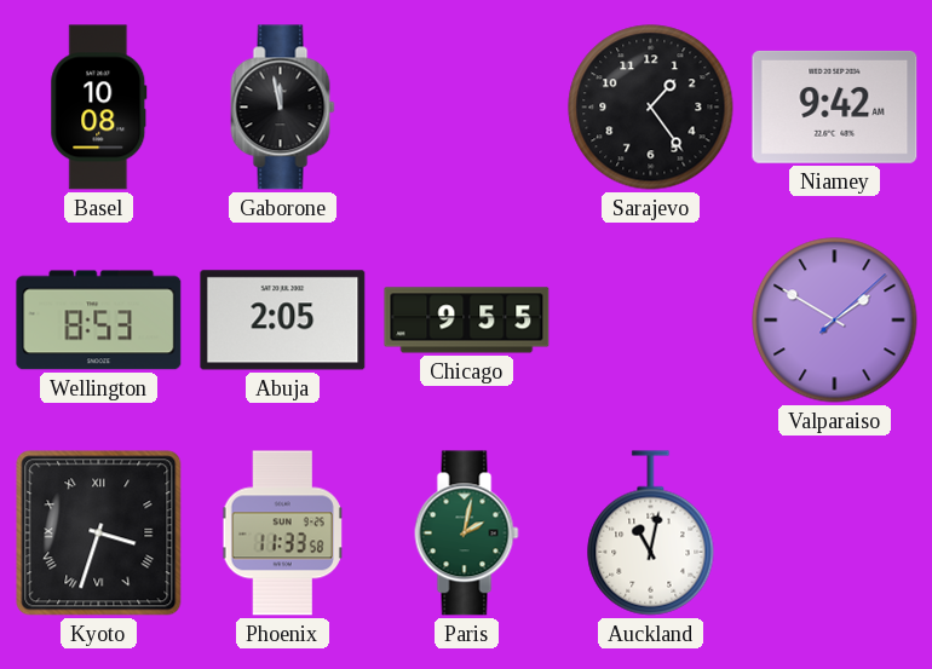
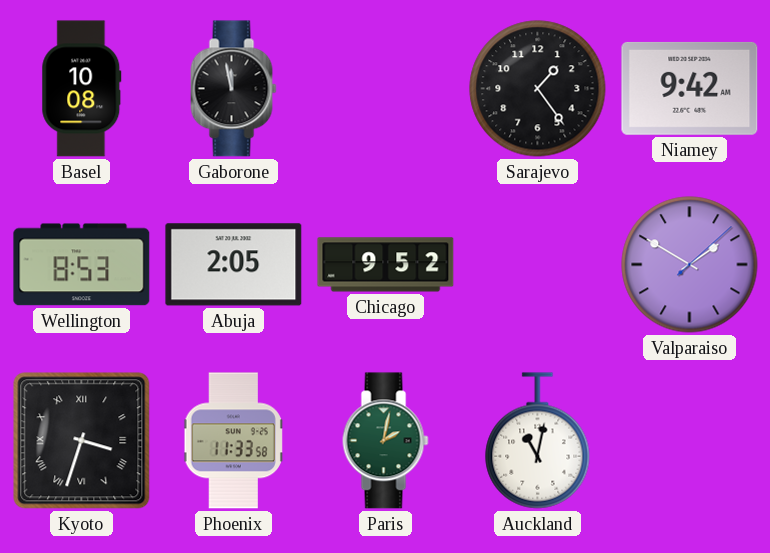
Chicago: 9:55 -> 9:52 (386, 265)
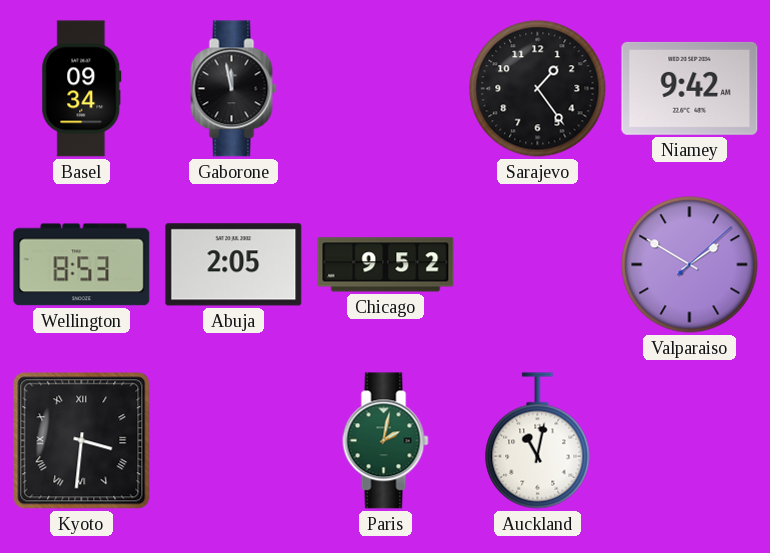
Basel: 10:08 -> 09:34 (82, 89)
Kyoto: 3:33 -> 3:31 (82, 441)
Phoenix: 11:33 -> none (234, 441)
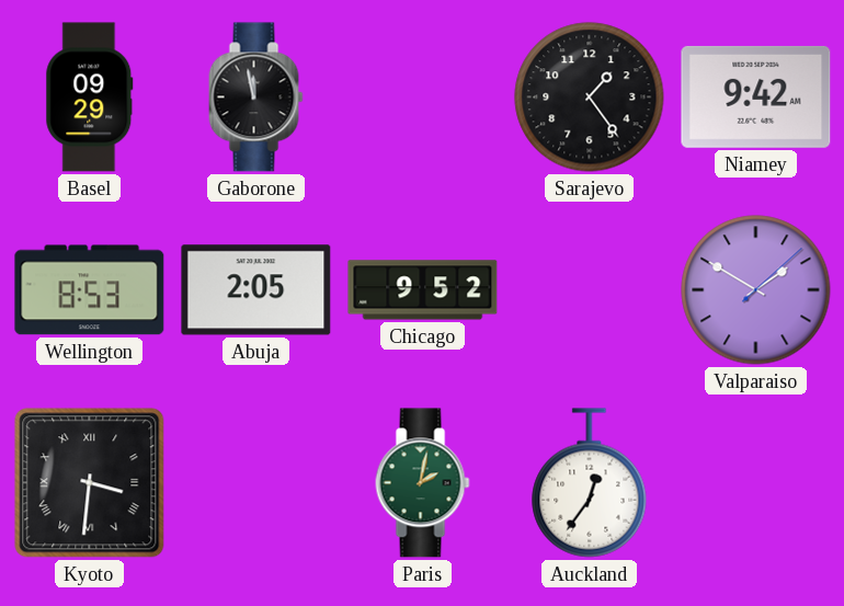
Basel: 09:34 -> 09:29 (90, 98)
Auckland: 11:02 -> 12:36 (590, 483)
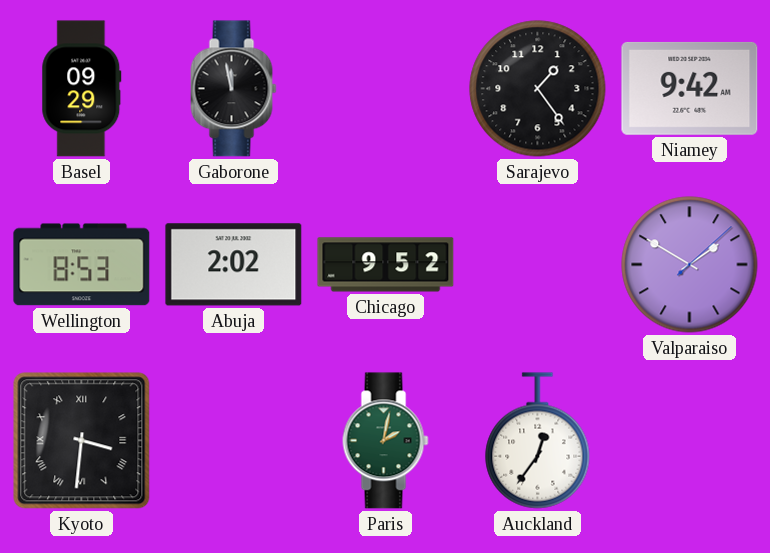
Abuja: 2:05 -> 2:02 (234, 265)
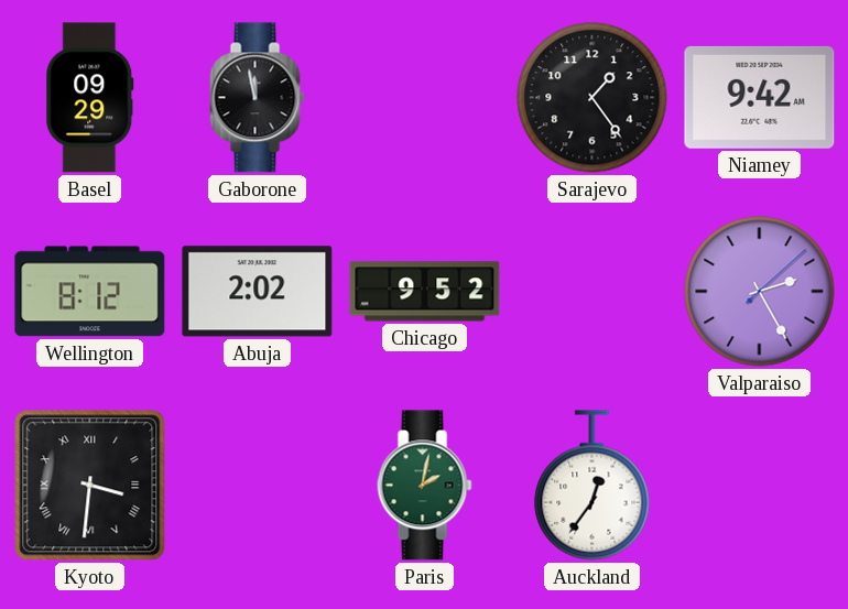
Wellington: 8:53 -> 8:12 (90, 292)
Valparaiso: 1:50 -> 2:25 (760, 292)
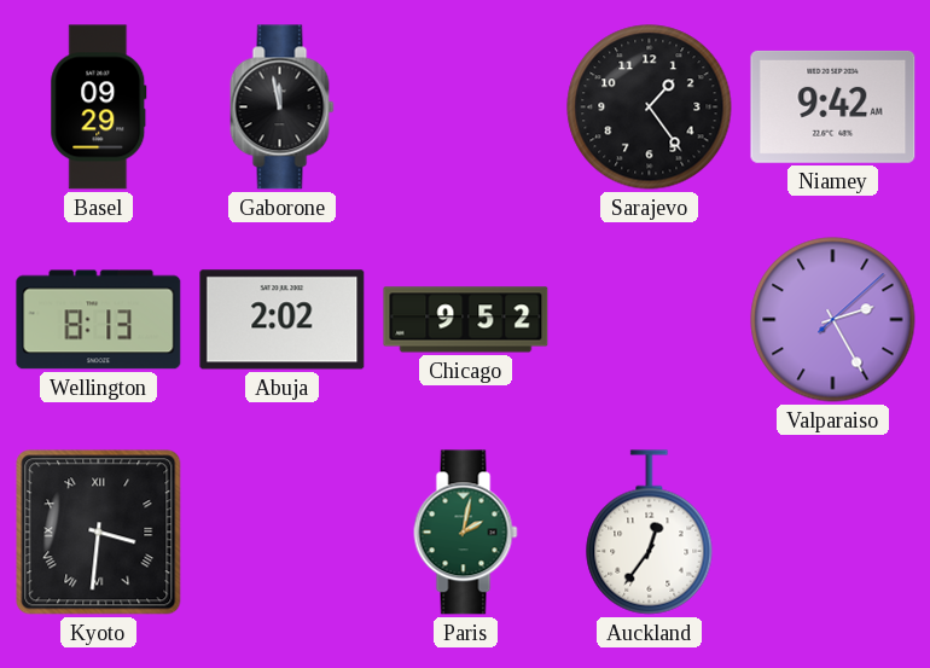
Wellington: 8:12 -> 8:13 (99, 320)
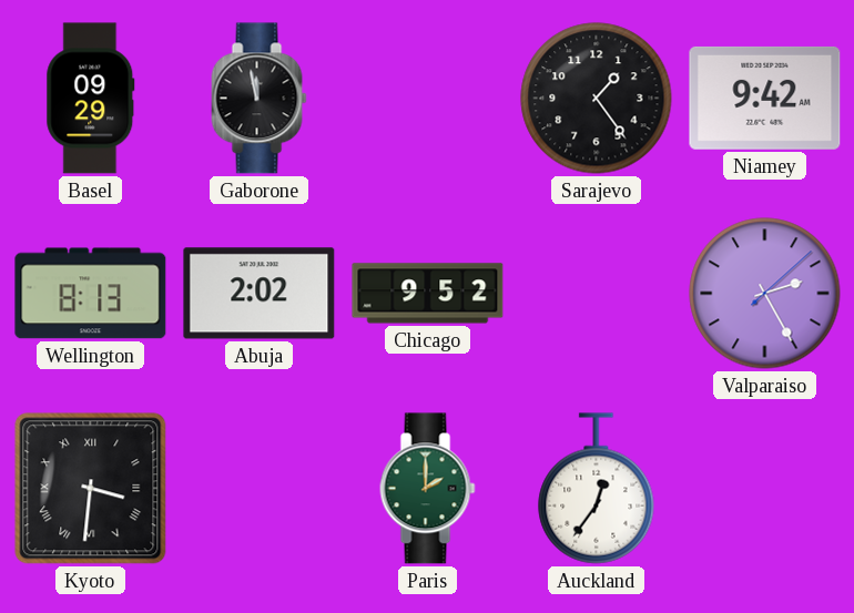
Paris: 2:02 -> 2:00 (428, 489)
